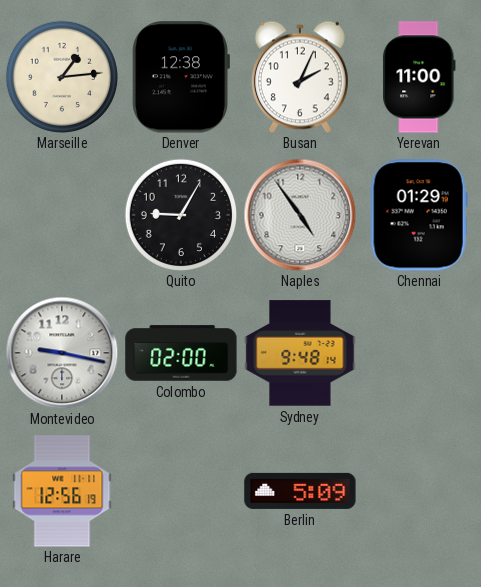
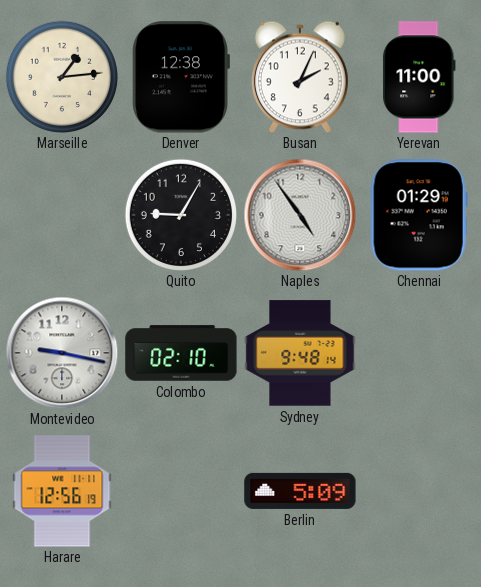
Colombo: 02:00 -> 02:10 (181, 353)
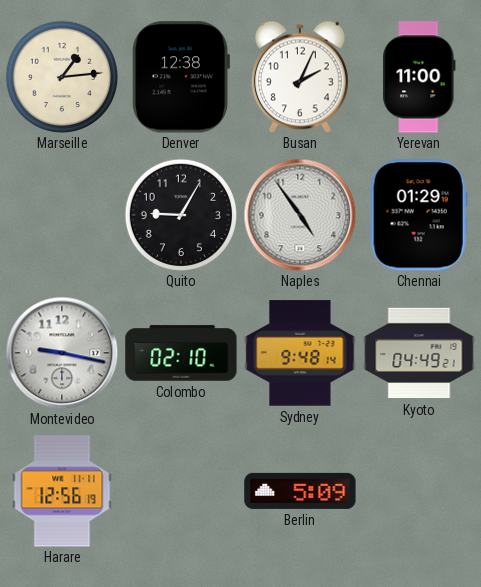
Kyoto: none -> 04:49 (419, 353)
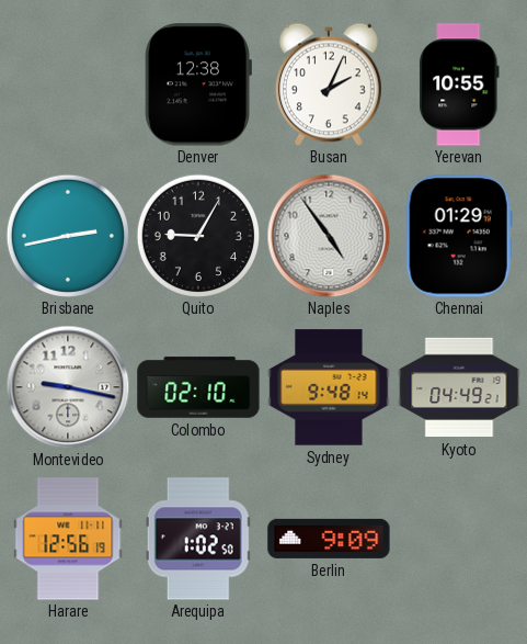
Marseille: 1:14 -> none (61, 76)
Yerevan: 11:00 -> 10:55 (459, 84)
Brisbane: none -> 2:43 (67, 235)
Arequipa: none -> 1:02 (198, 539)
Berlin: 5:09 -> 9:09 (329, 539)
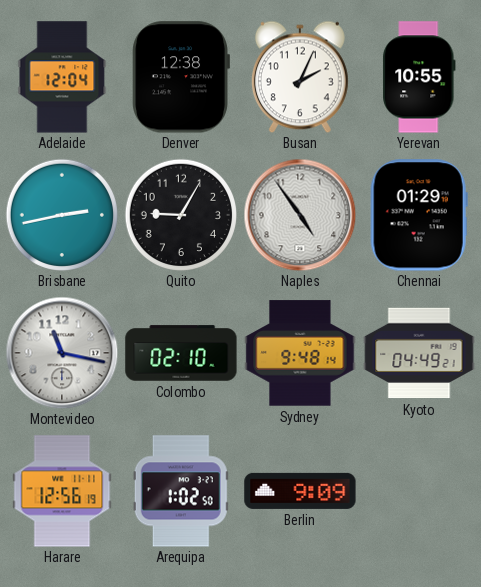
Adelaide: none -> 12:04 (62, 77)
Montevideo: 9:17 -> 11:17 (62, 353)
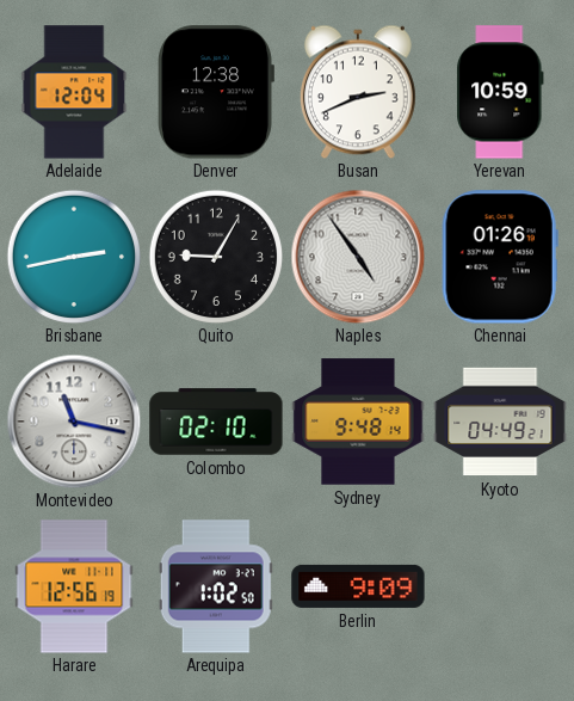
Busan: 2:04 -> 2:41 (358, 92)
Yerevan: 10:55 -> 10:59 (500, 92)
Chennai: 01:29 -> 01:26 (500, 257)
